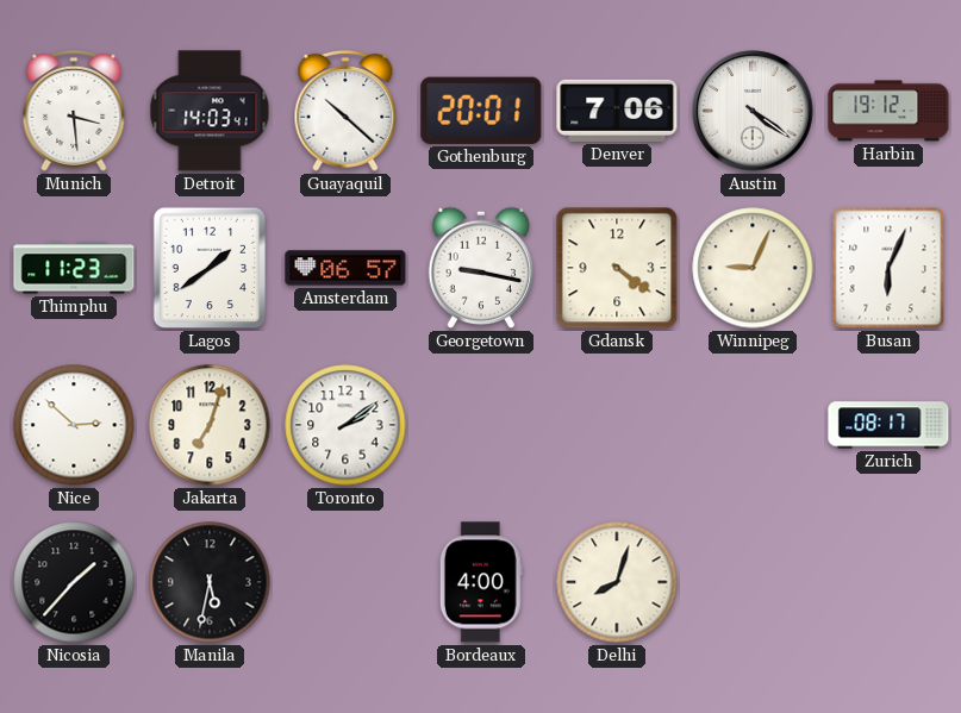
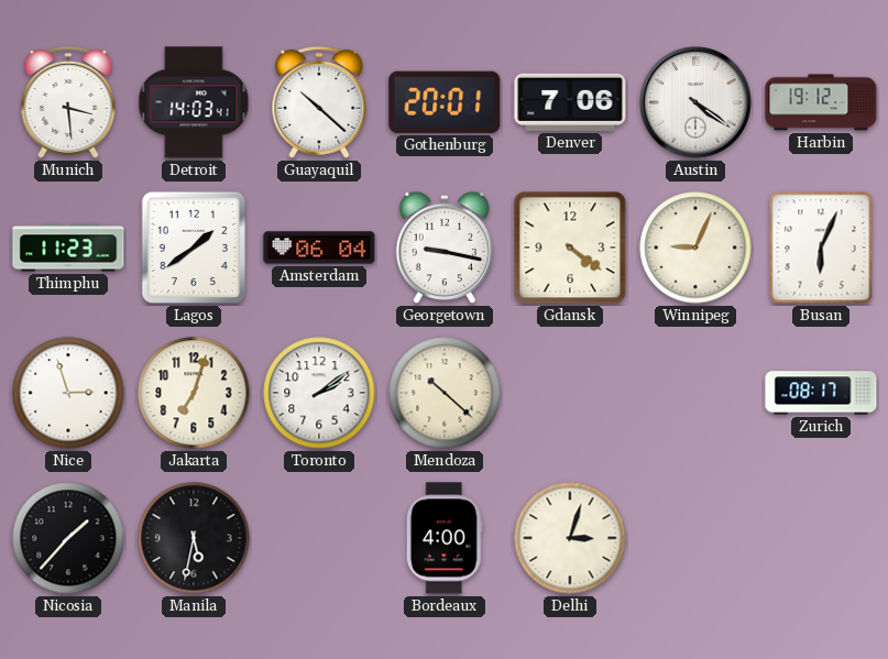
Amsterdam: 06:57 -> 06:04 (319, 248)
Nice: 2:52 -> 2:57 (68, 393)
Mendoza: none -> 10:22 (445, 393)
Delhi: 8:03 -> 3:03 (570, 538)
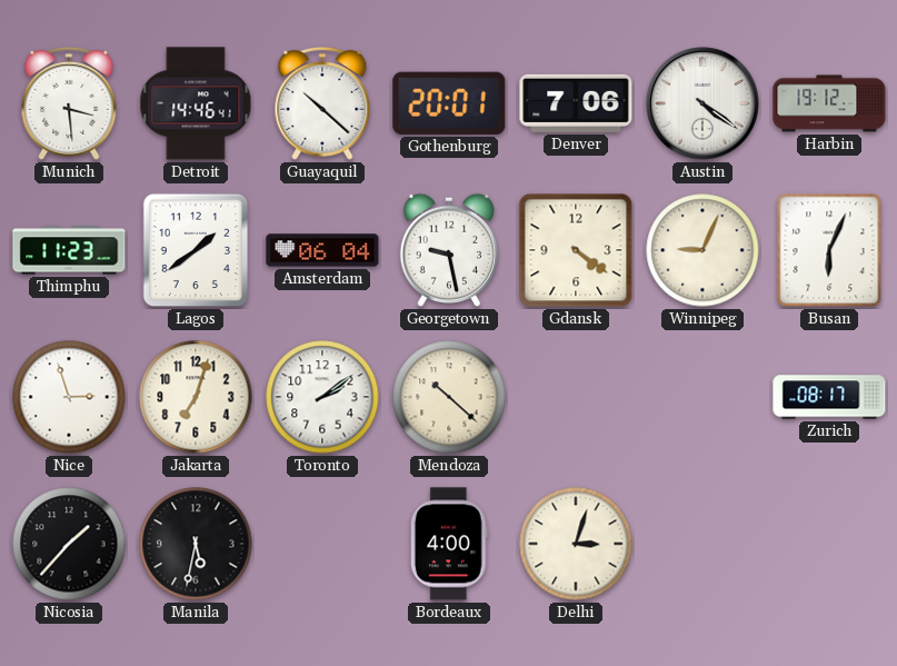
Detroit: 14:03 -> 14:46 (196, 103)
Georgetown: 9:17 -> 9:28 (448, 250)
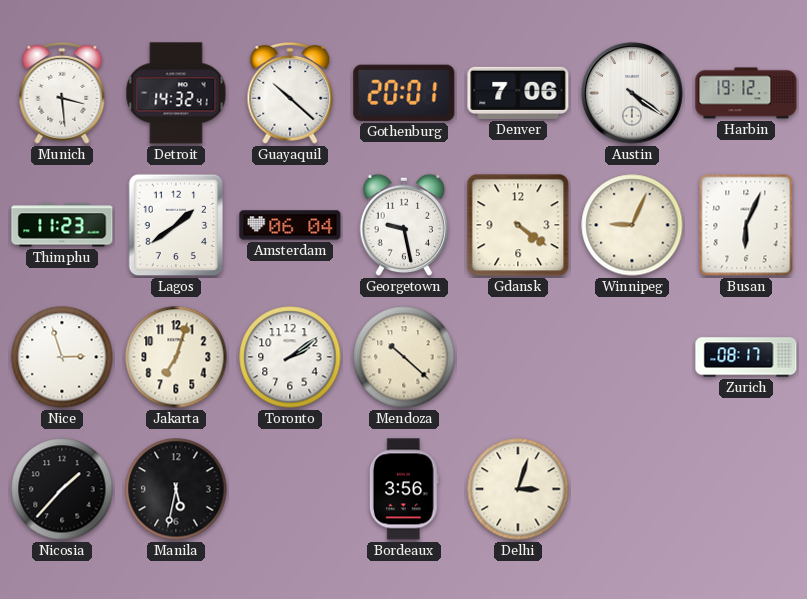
Detroit: 14:46 -> 14:32 (176, 93)
Bordeaux: 4:00 -> 3:56 (404, 489)
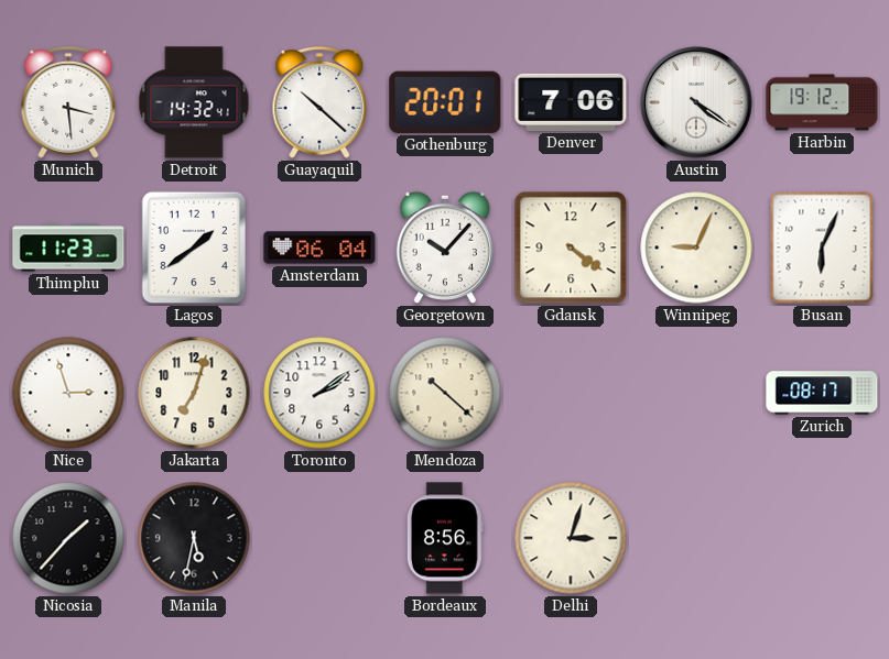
Georgetown: 9:28 -> 10:07 (444, 248)
Bordeaux: 3:56 -> 8:56 (445, 538)
